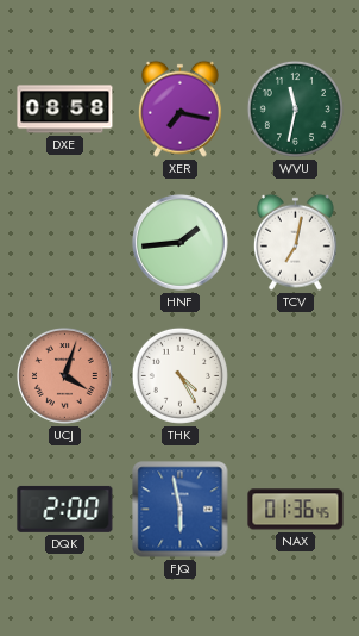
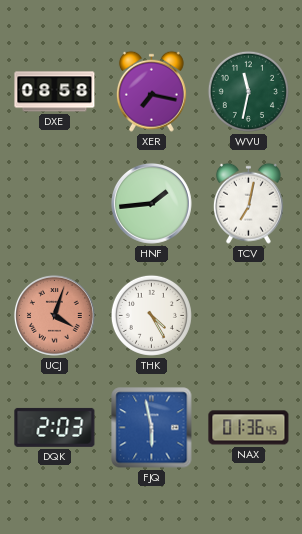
DQK: 2:00 -> 2:03 (55, 427)
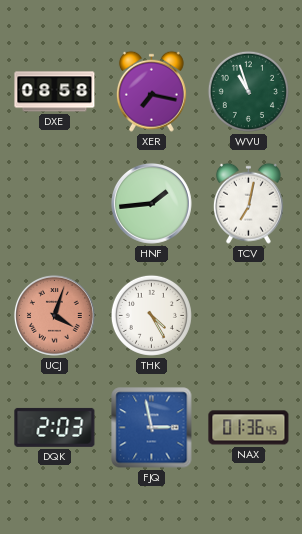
WVU: 11:32 -> 10:57 (248, 91)
FJQ: 5:58 -> 2:58 (152, 428)
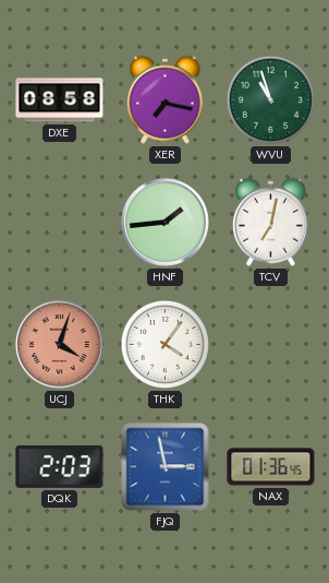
THK: 4:25 -> 4:06 (164, 344)
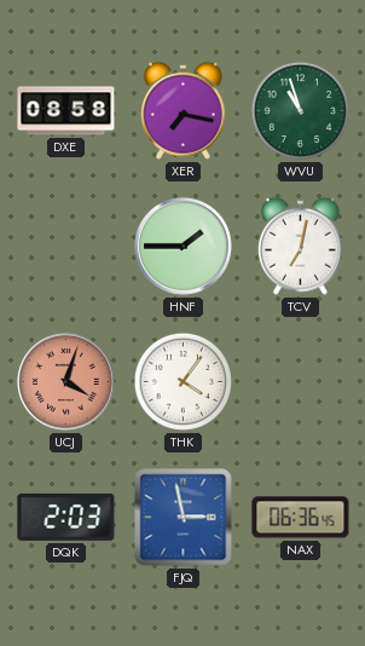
HNF: 1:44 -> 1:45 (182, 246)
NAX: 01:36 -> 06:36 (301, 518)
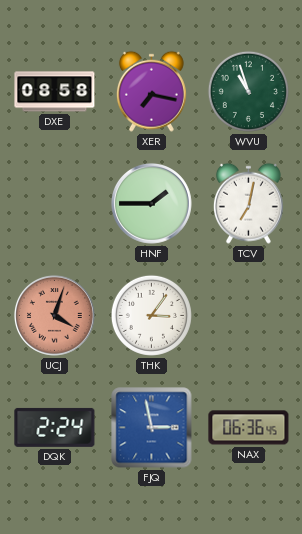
THK: 4:06 -> 3:06 (151, 315)
DQK: 2:03 -> 2:24 (55, 427)
